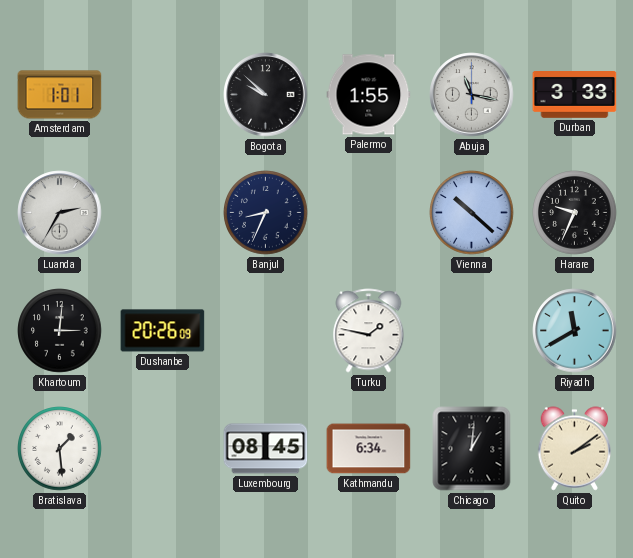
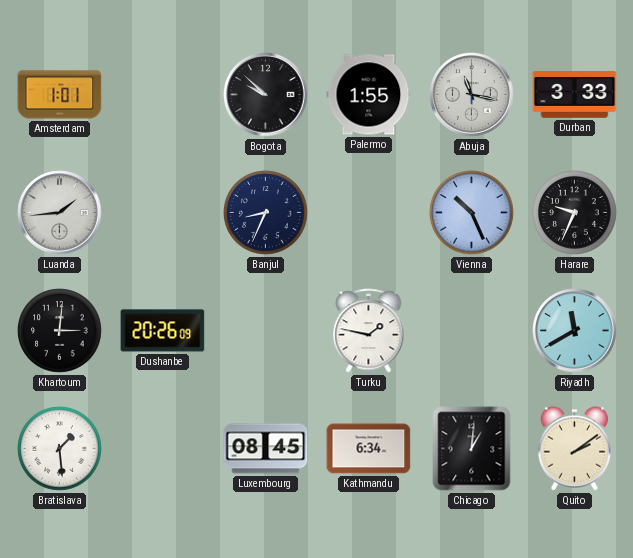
Luanda: 2:35 -> 1:44 (60, 213)
Vienna: 10:22 -> 10:26 (472, 213)
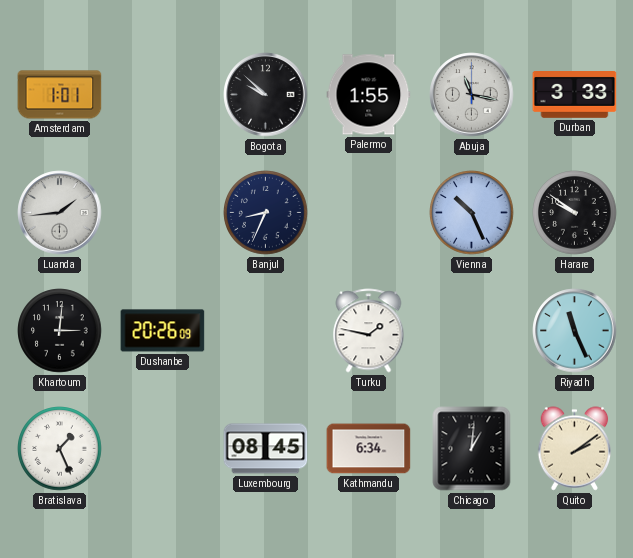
Harare: 9:34 -> 9:51 (575, 213)
Riyadh: 11:40 -> 11:26 (575, 331)
Bratislava: 1:29 -> 1:26 (60, 449)
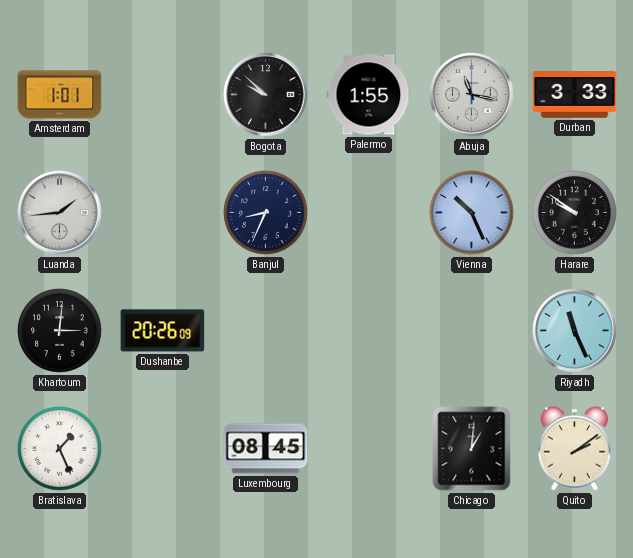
Turku: 1:47 -> none (369, 331)
Kathmandu: 6:34 -> none (369, 449)
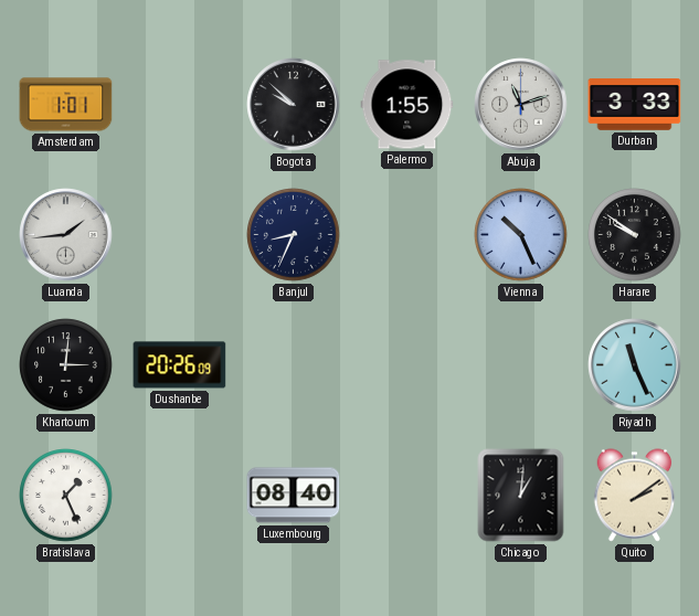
Abuja: 11:17 -> 11:12 (521, 105)
Luxembourg: 08:45 -> 08:40 (294, 496)
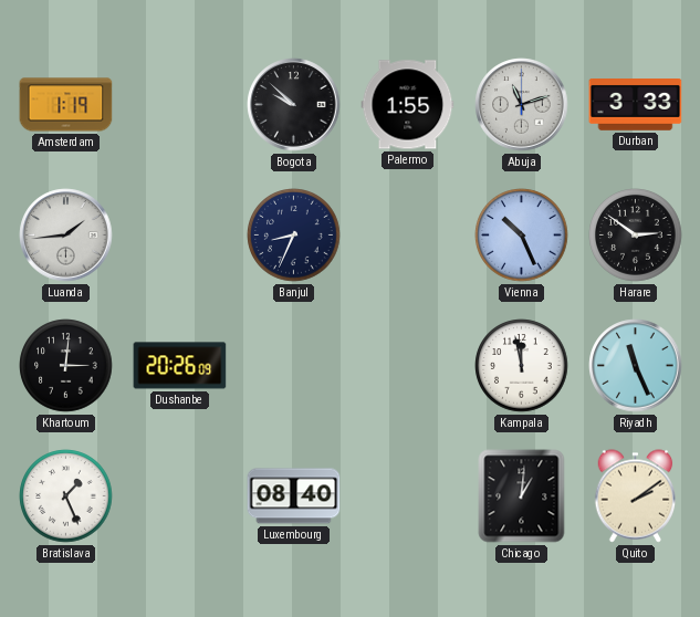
Amsterdam: 1:01 -> 1:19 (66, 105)
Harare: 9:51 -> 2:51 (636, 236)
Kampala: none -> 11:58 (522, 366)
